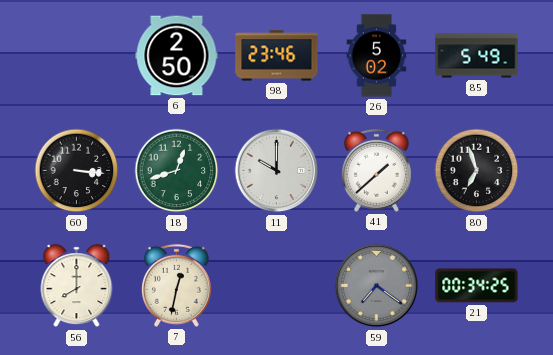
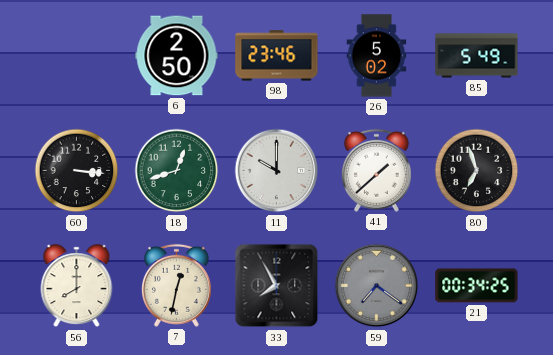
33: none -> 7:55 (277, 286)
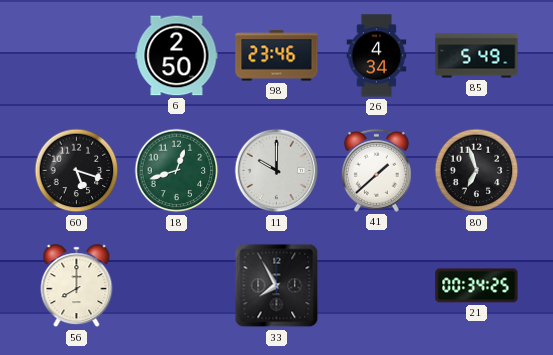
26: 5:02 -> 4:34 (377, 56)
60: 3:16 -> 5:18 (77, 171)
7: 12:32 -> none (176, 285)
59: 7:21 -> none (377, 286)
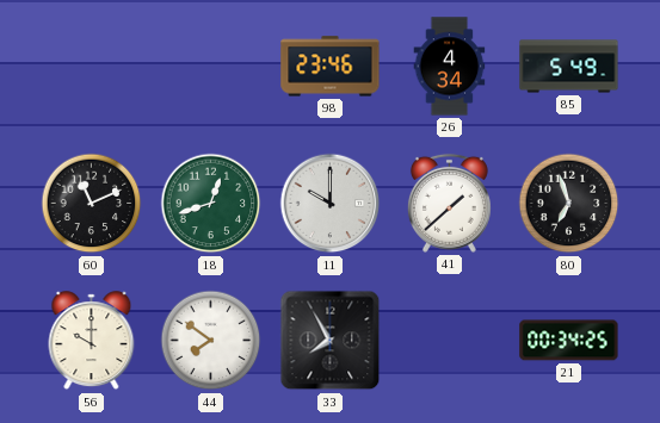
6: 2:50 -> none (177, 56)
60: 5:18 -> 11:11 (92, 204)
56: 8:00 -> 10:00 (92, 341)
44: none -> 7:51 (211, 341)
